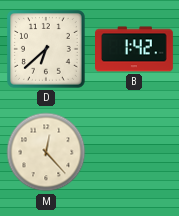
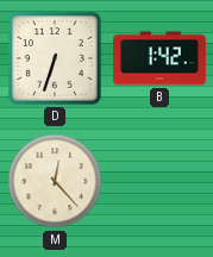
D: 6:38 -> 6:33 (56, 59)
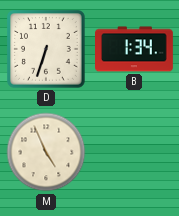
B: 1:42 -> 1:34 (134, 49)
M: 12:23 -> 4:56 (46, 152)
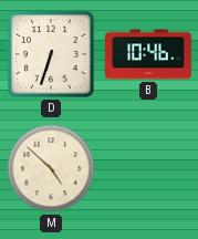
B: 1:34 -> 10:46 (148, 54)
M: 4:56 -> 4:52 (51, 168)
